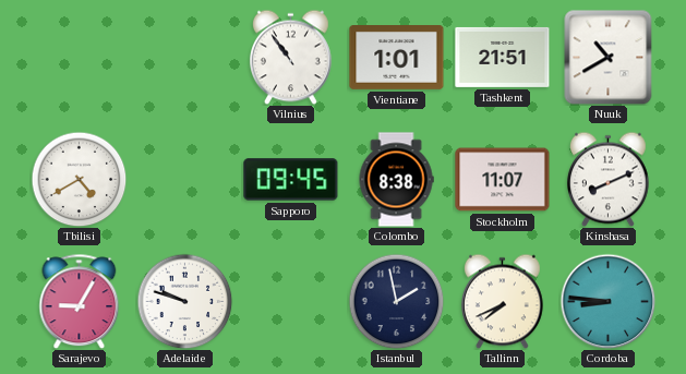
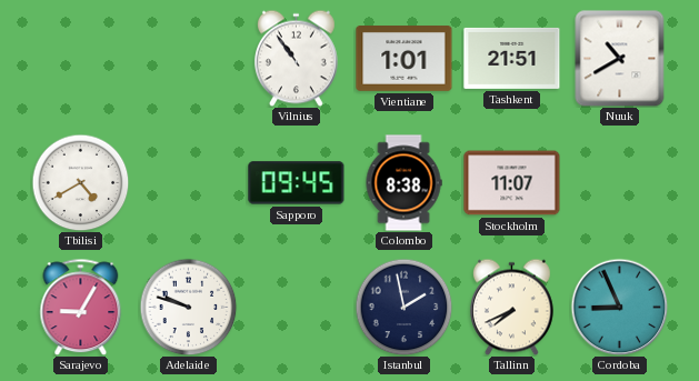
Kinshasa: 8:11 -> none (607, 179)
Cordoba: 8:46 -> 8:56 (619, 307)
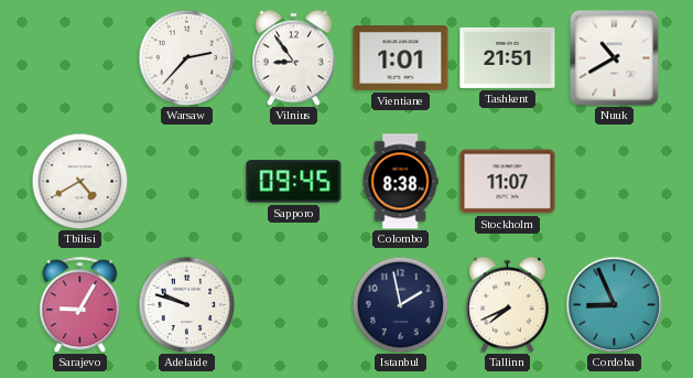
Warsaw: none -> 2:37 (186, 57)
Vilnius: 10:54 -> 8:54 (293, 57)
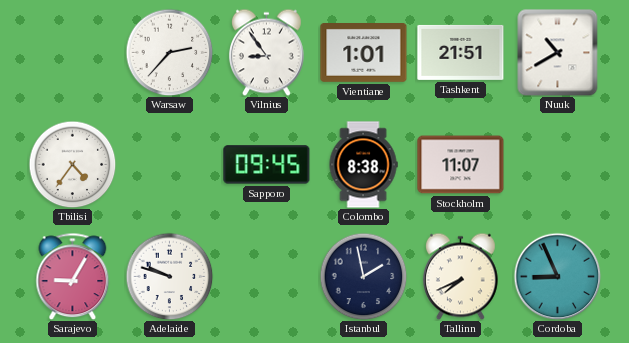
Tbilisi: 4:40 -> 4:36 (72, 164)
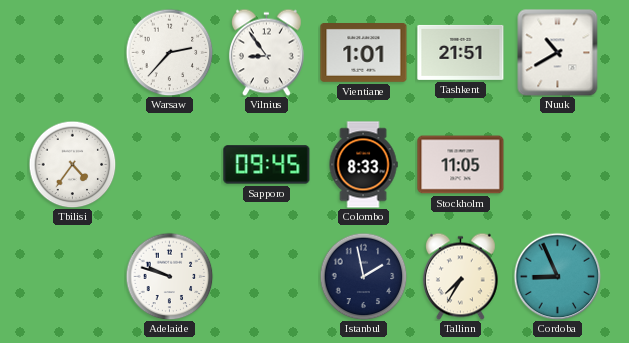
Colombo: 8:38 -> 8:33 (363, 165)
Stockholm: 11:07 -> 11:05 (461, 165)
Sarajevo: 9:05 -> none (73, 276)
Tallinn: 7:41 -> 7:35 (460, 276)
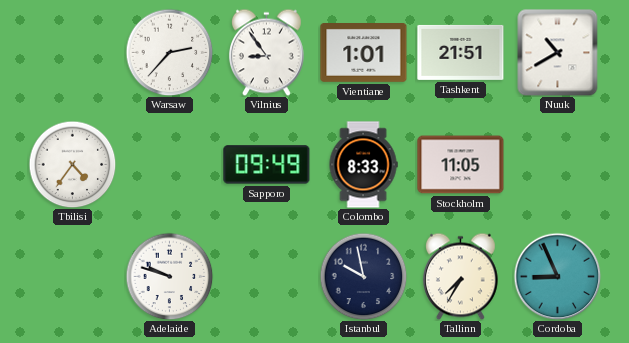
Sapporo: 09:45 -> 09:49 (267, 165)
Istanbul: 1:58 -> 9:58 (363, 276)
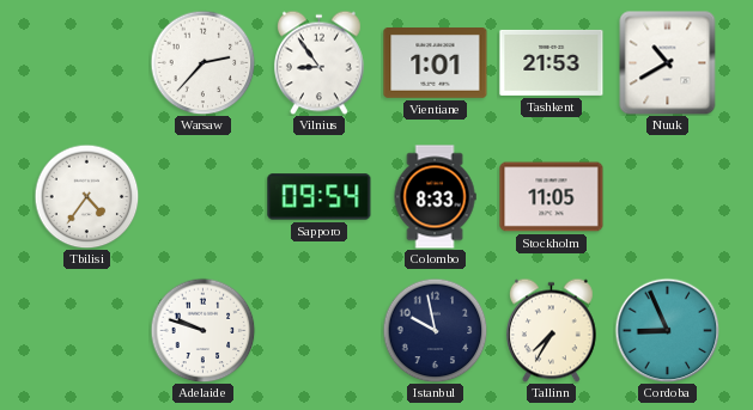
Tashkent: 21:51 -> 21:53 (552, 62)
Sapporo: 09:49 -> 09:54 (320, 197)
